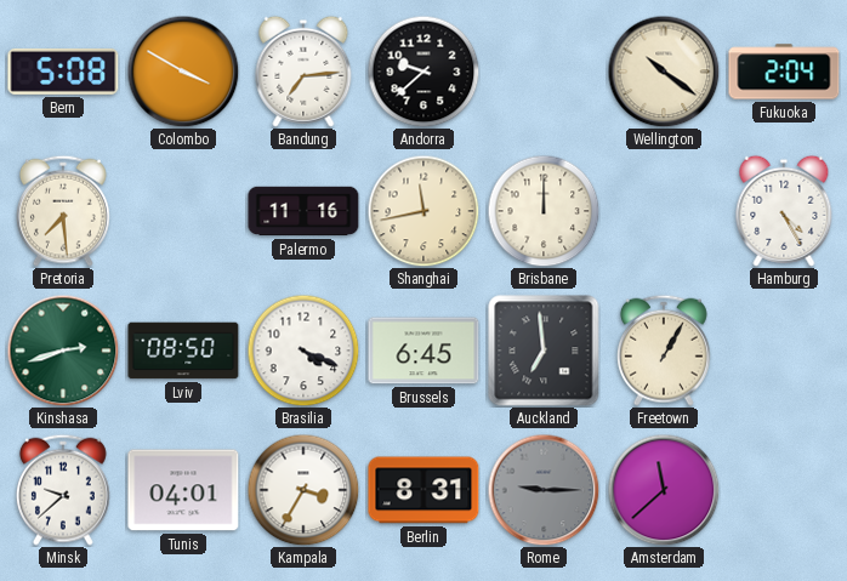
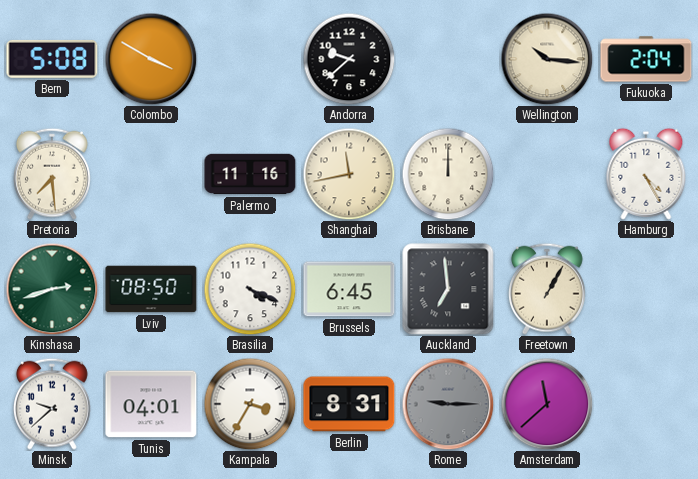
Bandung: 7:14 -> none (303, 72)
Wellington: 10:21 -> 10:16 (547, 59)
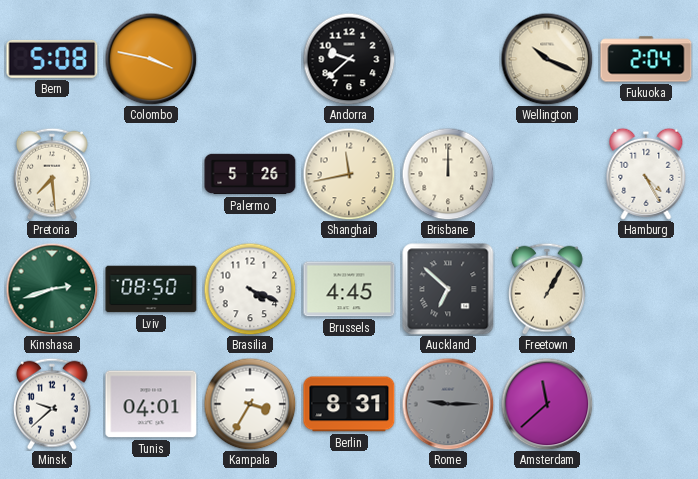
Colombo: 3:50 -> 3:47 (151, 59)
Wellington: 10:16 -> 10:19 (547, 59)
Palermo: 11:16 -> 5:26 (250, 174)
Brussels: 6:45 -> 4:45 (349, 289)
Auckland: 6:59 -> 6:52 (448, 289)
